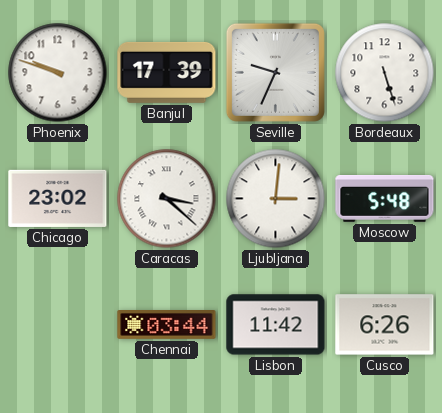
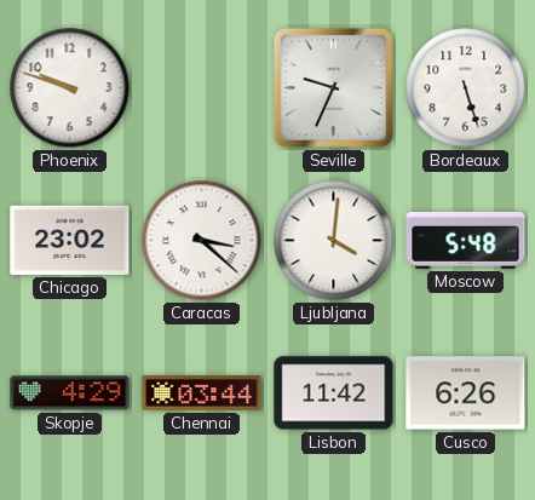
Banjul: 17:39 -> none (167, 72)
Ljubljana: 3:01 -> 4:01 (334, 241)
Skopje: none -> 4:29 (70, 393)
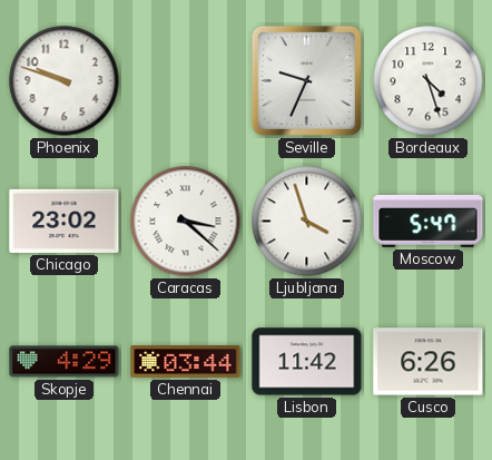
Bordeaux: 5:27 -> 4:27 (429, 81)
Ljubljana: 4:01 -> 3:57 (307, 222)
Moscow: 5:48 -> 5:47 (429, 222)
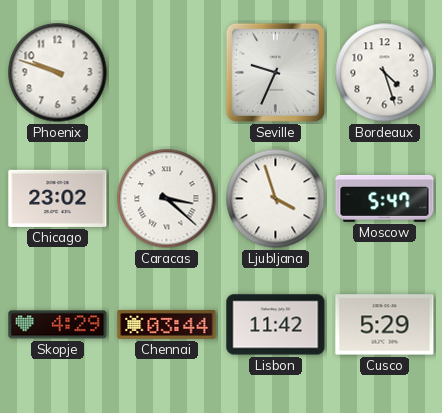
Cusco: 6:26 -> 5:29 (385, 325)
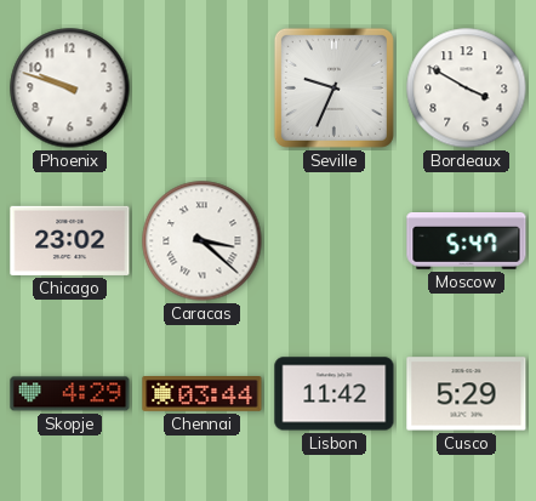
Bordeaux: 4:27 -> 3:50 (467, 89)
Ljubljana: 3:57 -> none (276, 199)
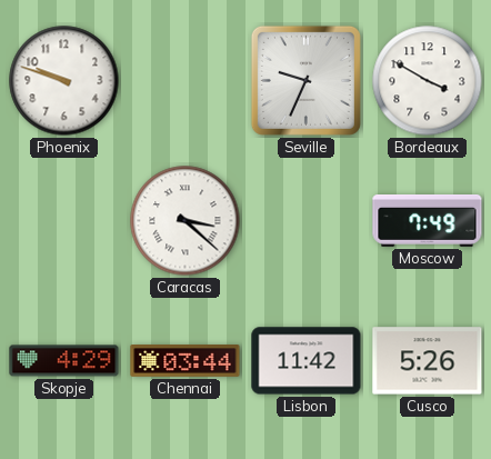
Chicago: 23:02 -> none (70, 240)
Moscow: 5:47 -> 7:49 (428, 221)
Cusco: 5:29 -> 5:26 (428, 361)
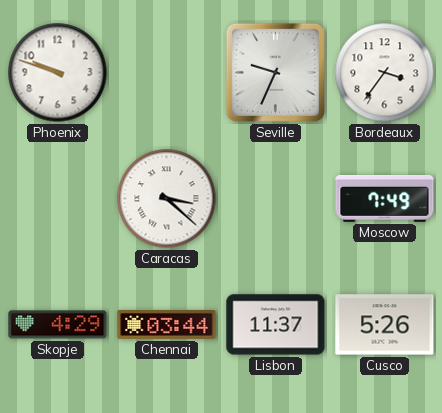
Bordeaux: 3:50 -> 3:36 (385, 73)
Lisbon: 11:42 -> 11:37 (276, 325)
